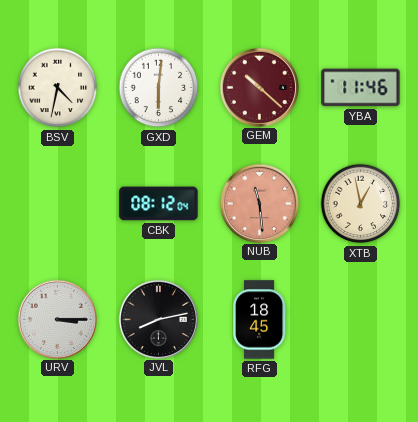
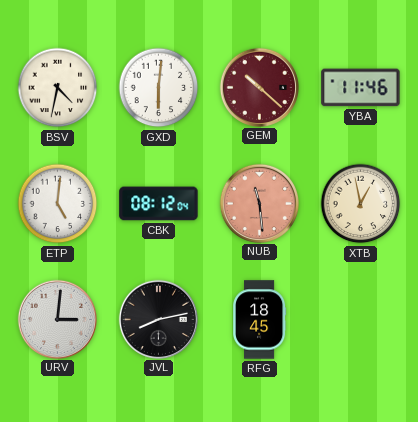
ETP: none -> 5:01 (58, 204)
URV: 3:15 -> 3:01 (57, 319)
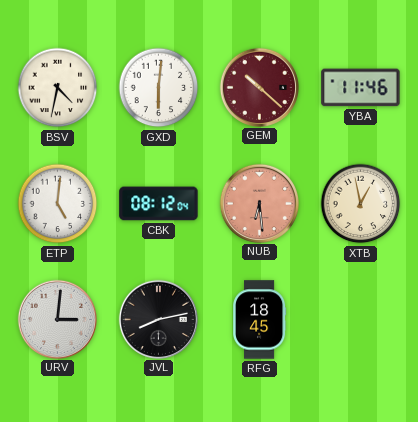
NUB: 11:29 -> 6:29 (259, 203)
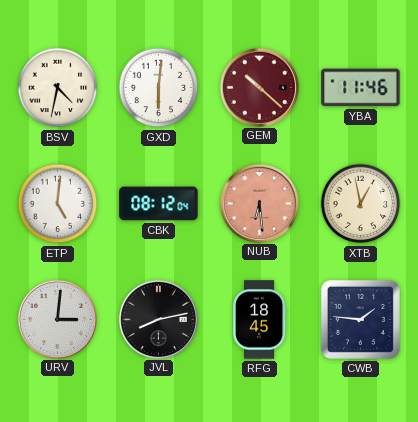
CWB: none -> 1:46 (360, 319)
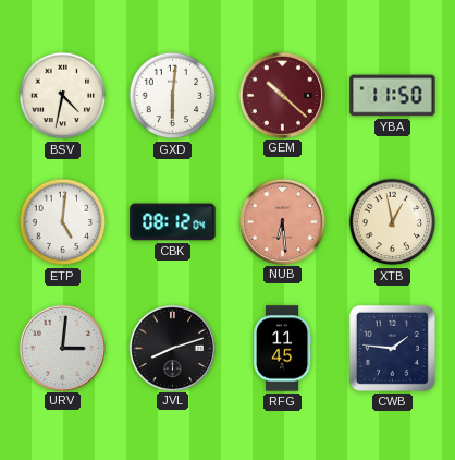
YBA: 11:46 -> 11:50 (393, 96)
JVL: 8:13 -> 8:12 (172, 348)
RFG: 18:45 -> 11:45 (283, 349)
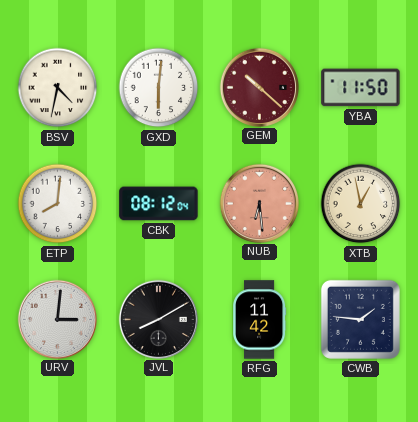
ETP: 5:01 -> 8:01 (58, 204)
JVL: 8:12 -> 8:10 (158, 319)
RFG: 11:45 -> 11:42 (260, 320)
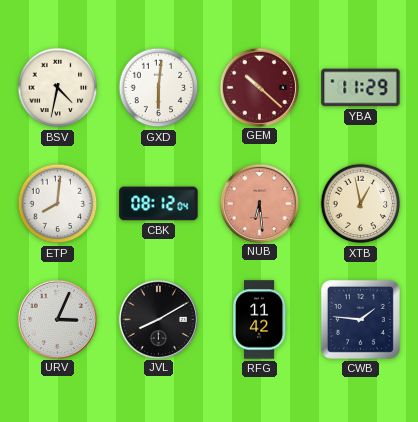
YBA: 11:50 -> 11:29 (361, 88)
URV: 3:01 -> 3:04 (57, 319)
